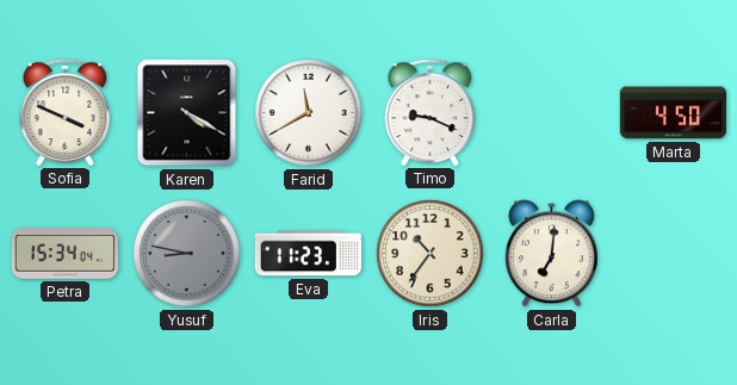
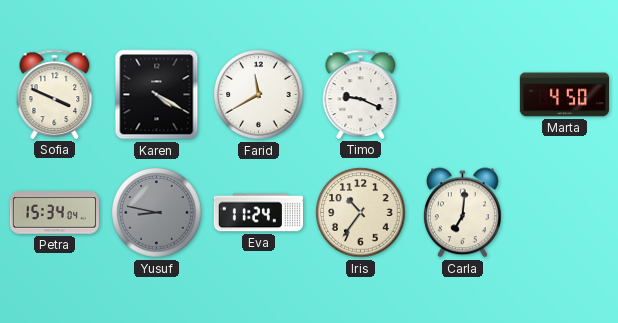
Eva: 11:23 -> 11:24 (258, 213)
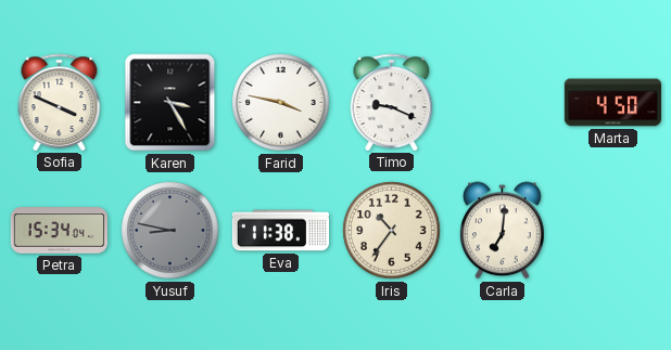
Karen: 4:20 -> 3:25 (170, 103)
Farid: 11:40 -> 3:47 (281, 103)
Eva: 11:24 -> 11:38 (280, 231)
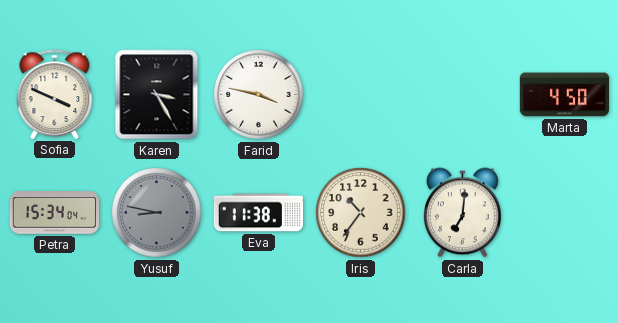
Timo: 9:19 -> none (392, 102)
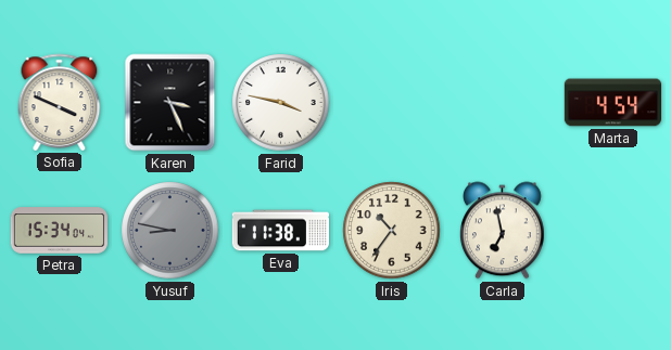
Karen: 3:25 -> 3:26 (170, 103)
Marta: 4:50 -> 4:54 (612, 103)
Carla: 7:01 -> 6:58 (502, 231)
